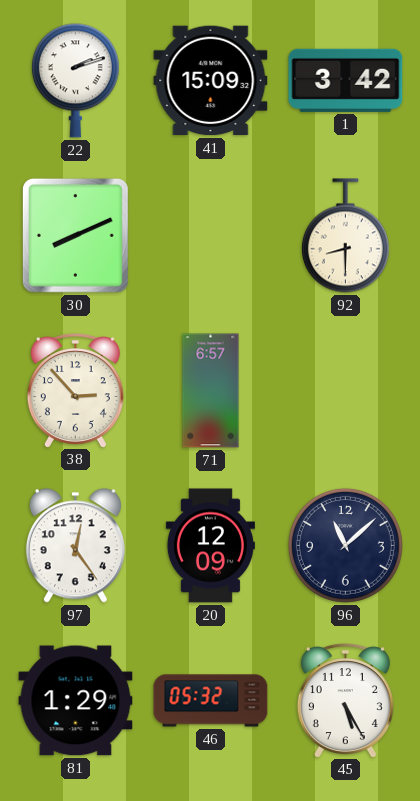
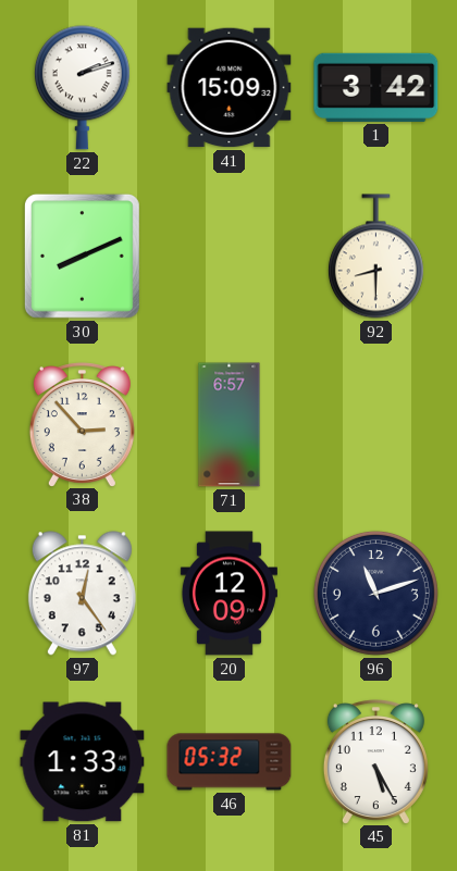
96: 11:08 -> 11:12 (375, 593)
81: 1:29 -> 1:33 (83, 762)
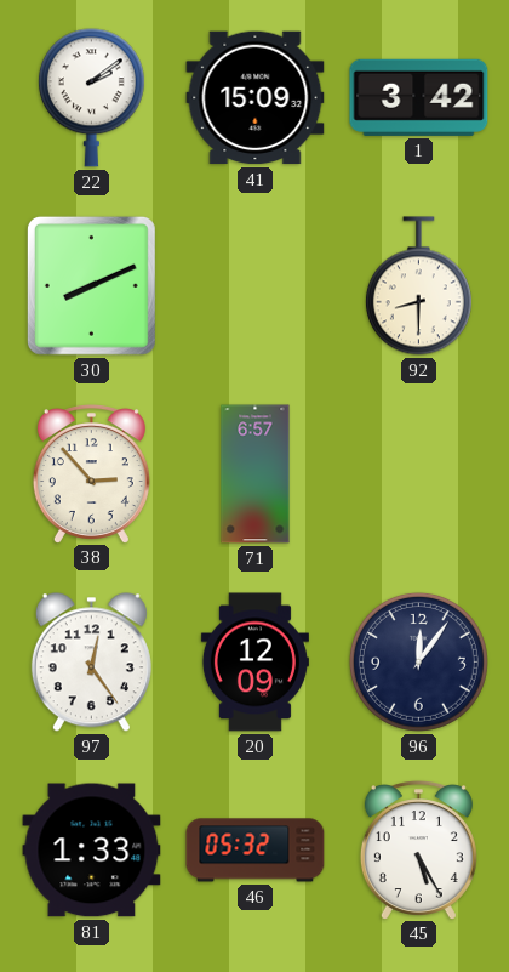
22: 2:12 -> 2:09 (91, 98)
96: 11:12 -> 12:06 (418, 661)
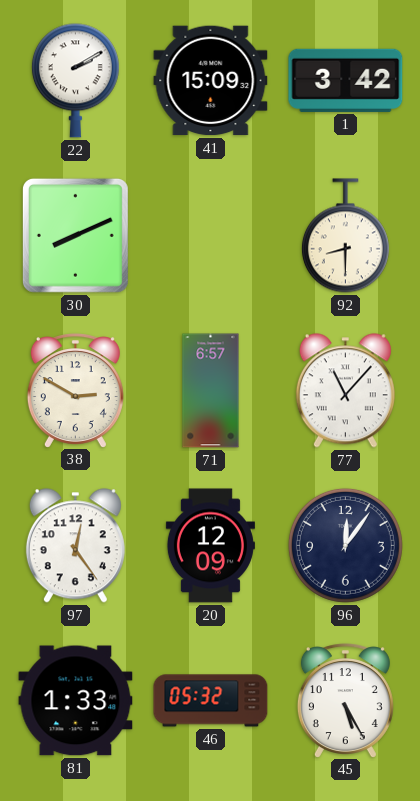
22: 2:09 -> 2:10 (75, 81)
38: 2:53 -> 2:50 (75, 390)
77: none -> 11:07 (345, 391)
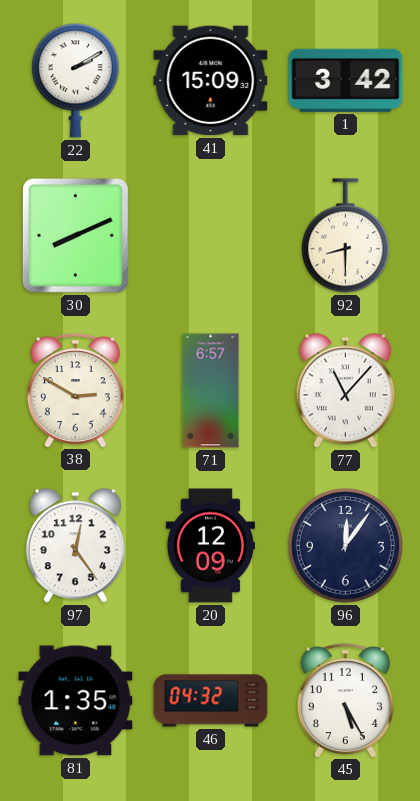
81: 1:33 -> 1:35 (76, 701)
46: 05:32 -> 04:32 (211, 701)
